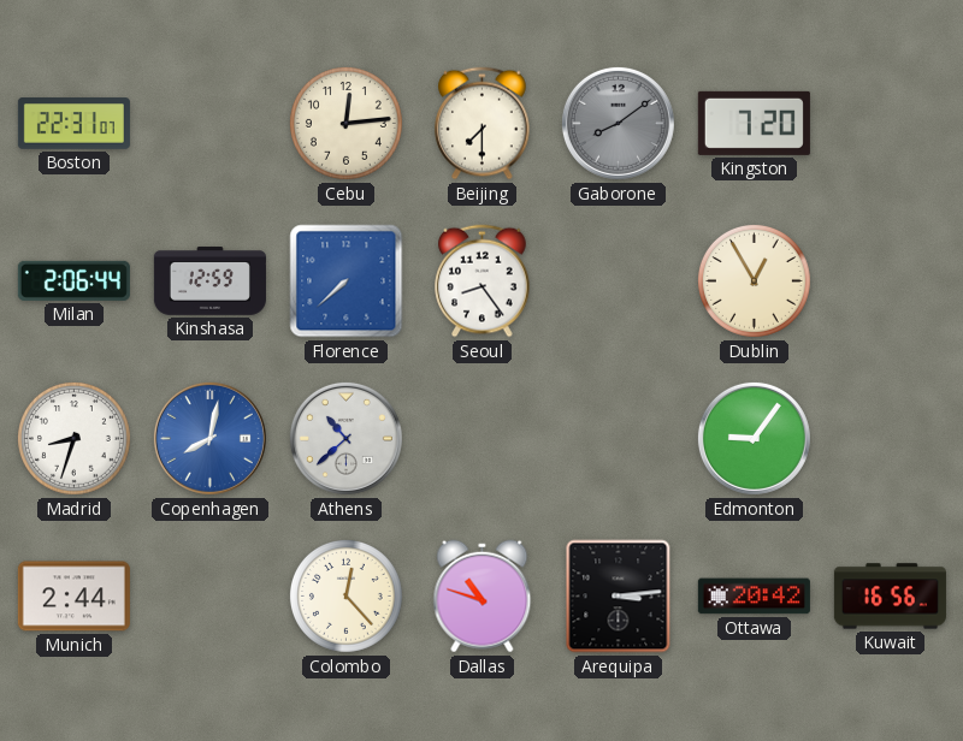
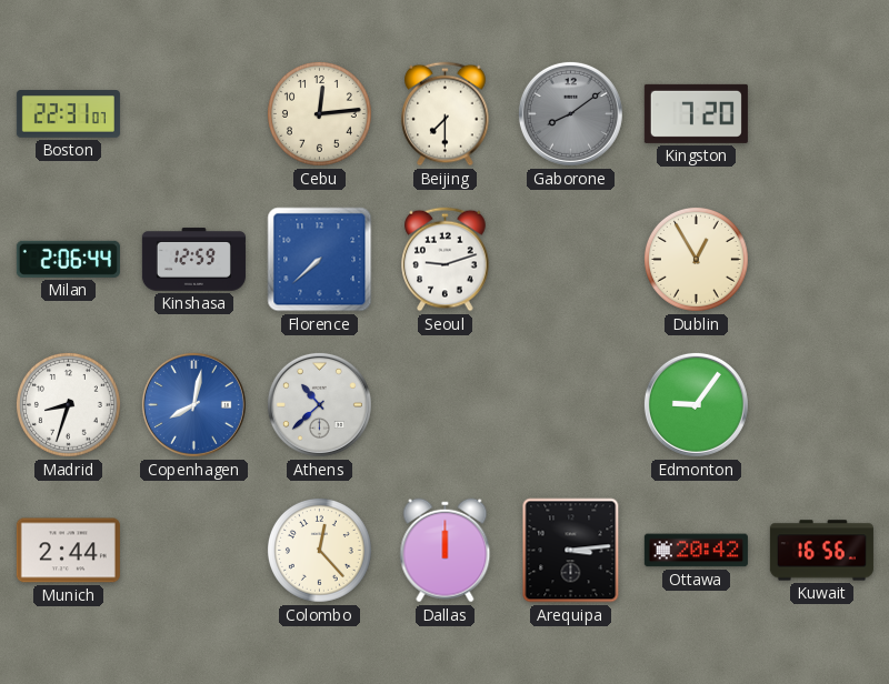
Seoul: 8:24 -> 9:12 (446, 260)
Dallas: 10:48 -> 12:00 (446, 551)
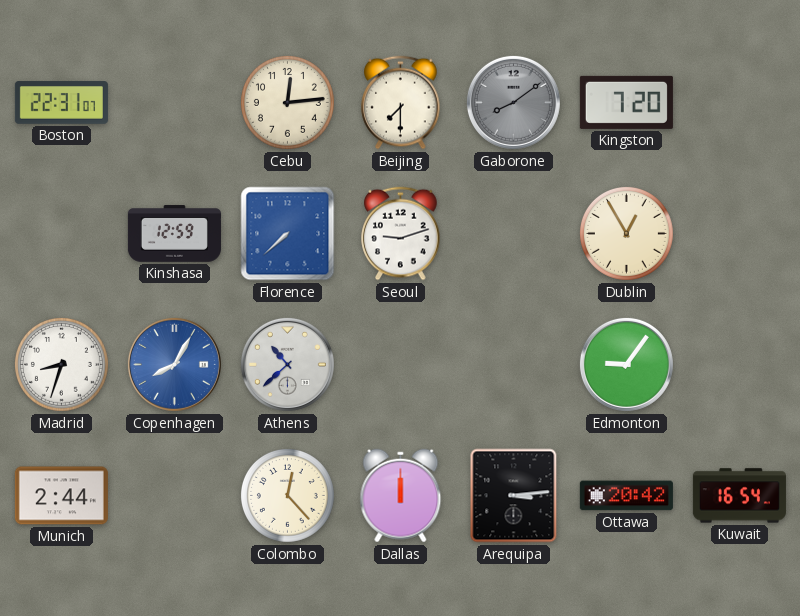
Milan: 2:06 -> none (68, 259)
Copenhagen: 8:02 -> 8:05 (174, 364)
Kuwait: 16:56 -> 16:54 (739, 496)
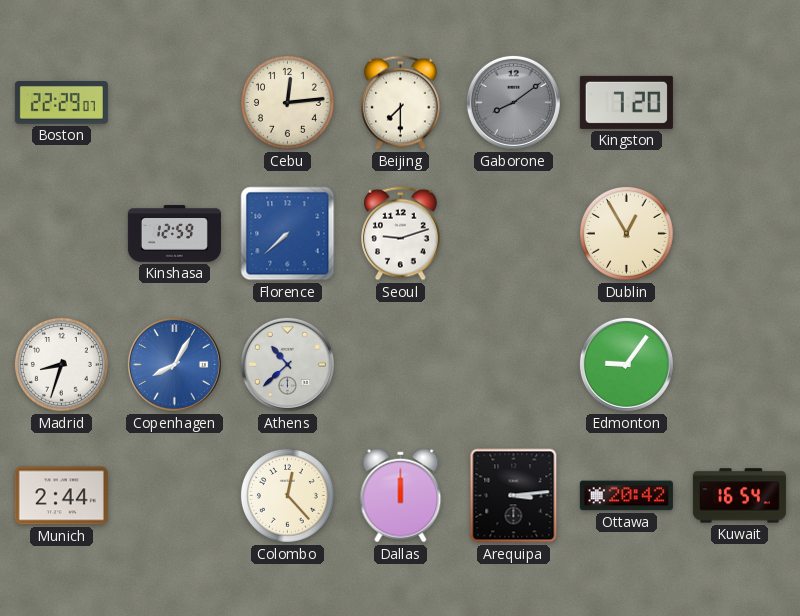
Boston: 22:31 -> 22:29 (61, 103)
